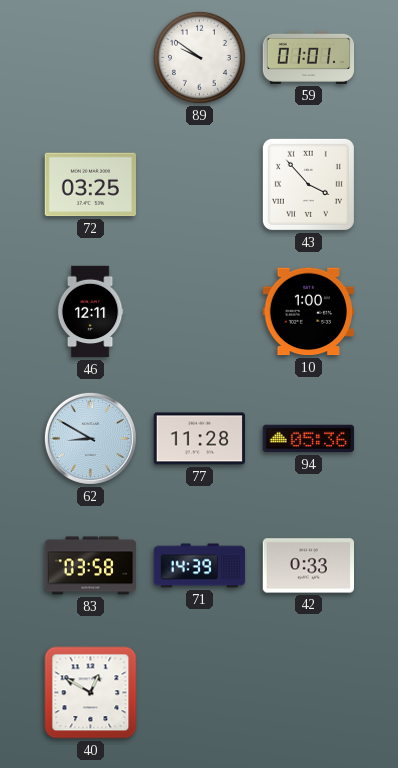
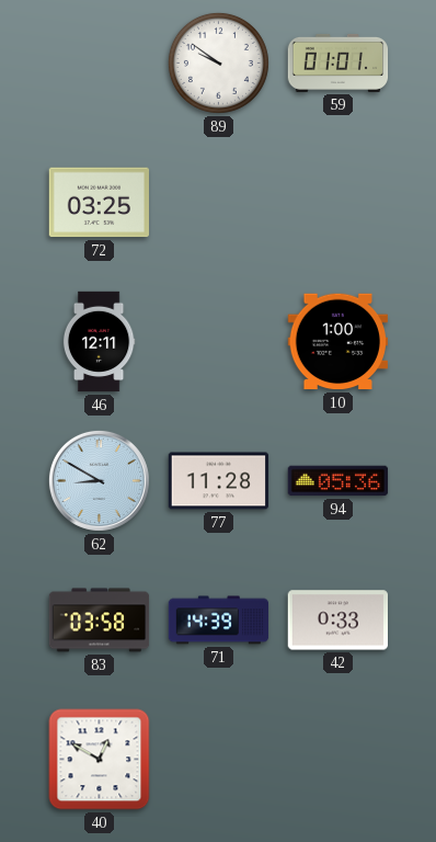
43: 3:53 -> none (308, 184)
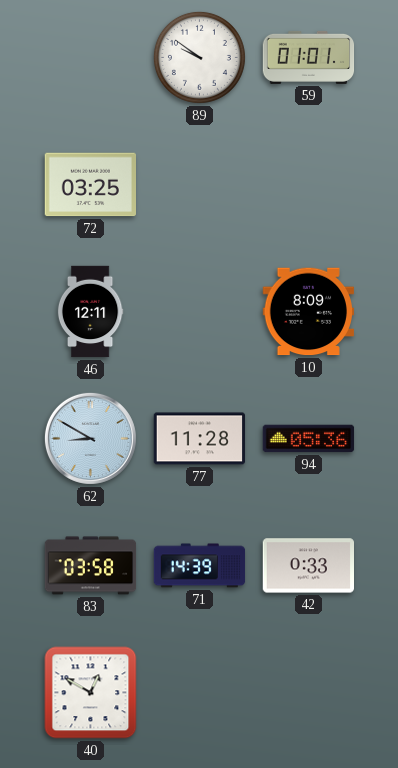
10: 1:00 -> 8:09 (308, 312)
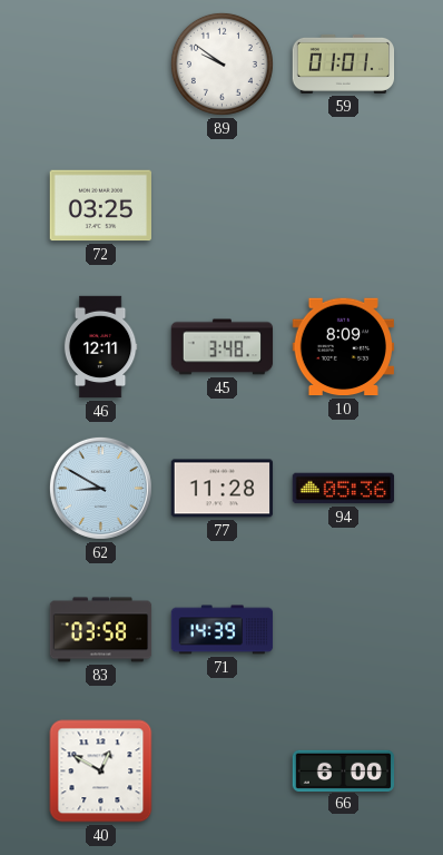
45: none -> 3:48 (223, 347)
42: 0:33 -> none (308, 566)
66: none -> 6:00 (344, 770)
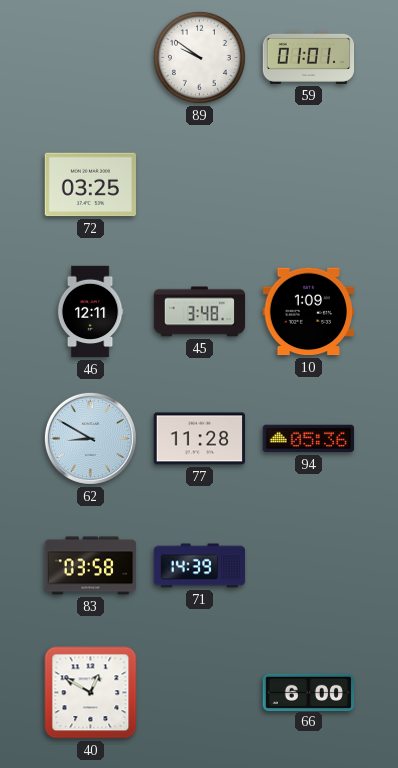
10: 8:09 -> 1:09 (308, 312)
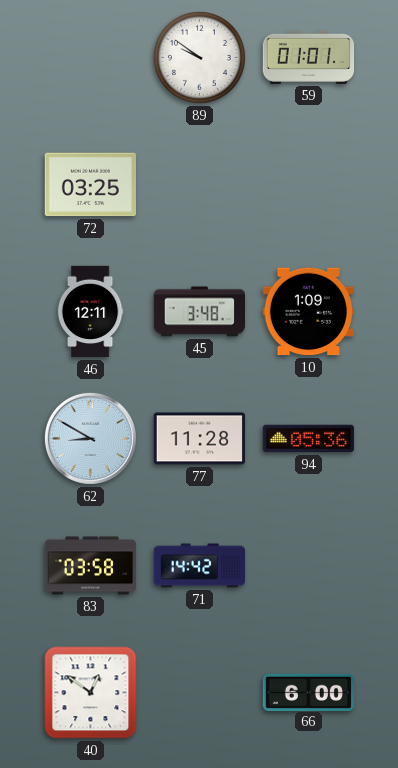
71: 14:39 -> 14:42 (200, 566)
40: 12:50 -> 12:51 (91, 693)
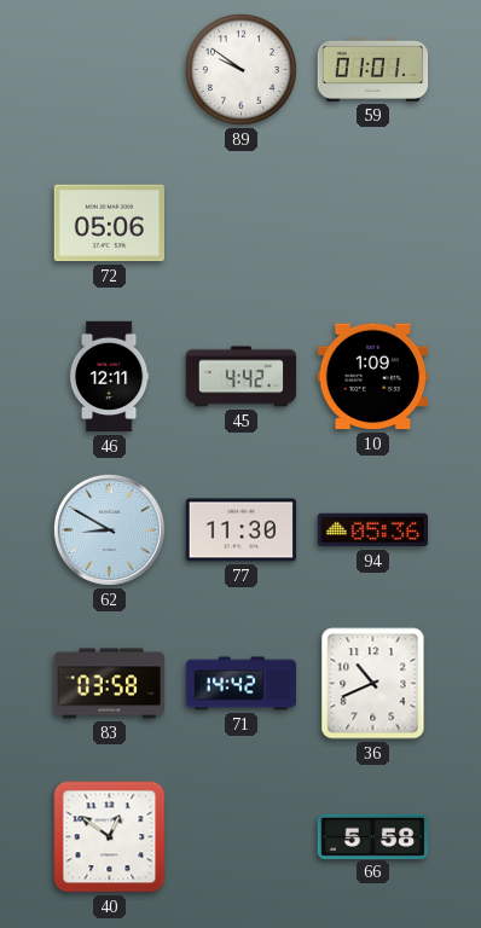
72: 03:25 -> 05:06 (110, 224)
45: 3:48 -> 4:42 (242, 377)
77: 11:28 -> 11:30 (242, 530)
36: none -> 10:41 (373, 684)
66: 6:00 -> 5:58 (373, 836)
